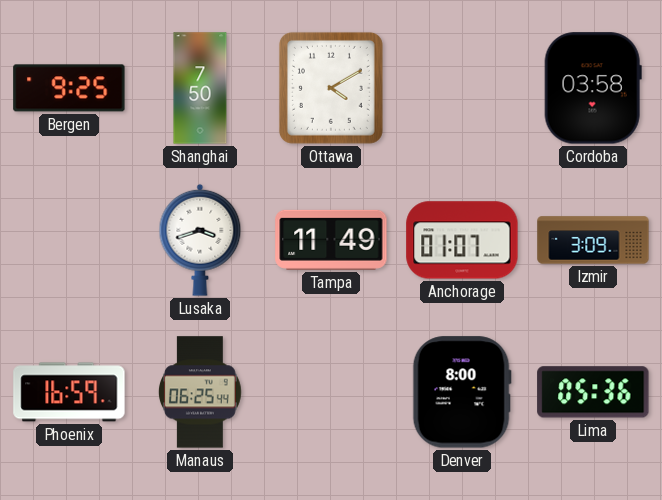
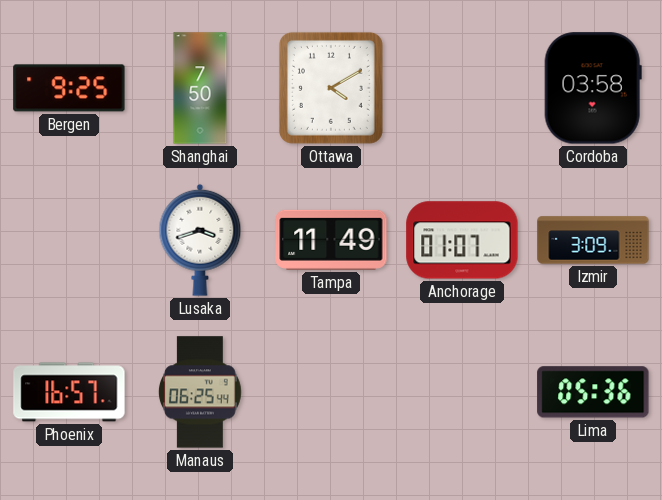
Phoenix: 16:59 -> 16:57 (69, 392)
Denver: 8:00 -> none (462, 392)
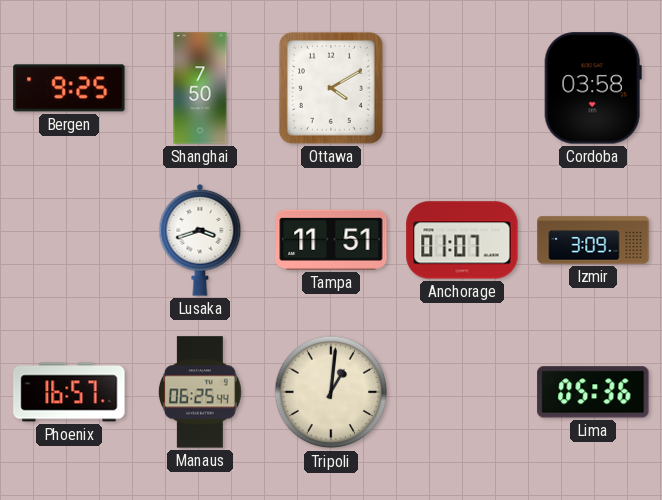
Tampa: 11:49 -> 11:51 (331, 240)
Tripoli: none -> 1:01 (331, 392)
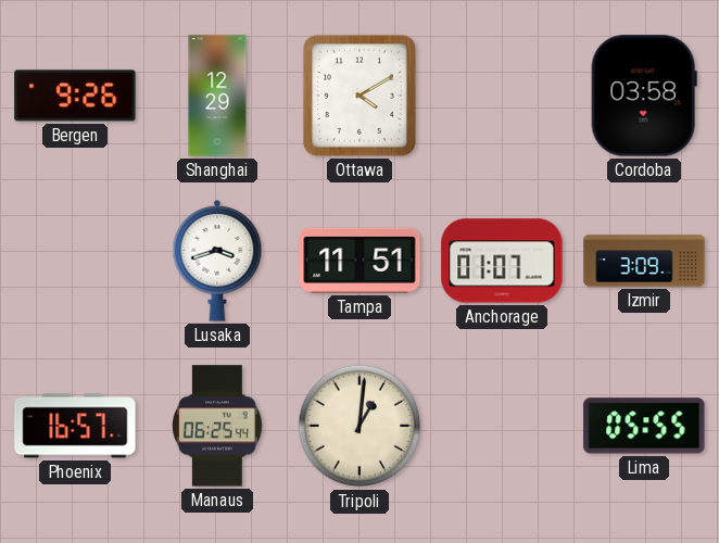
Bergen: 9:25 -> 9:26 (75, 96)
Shanghai: 7:50 -> 12:29 (217, 96)
Lima: 05:36 -> 05:55 (644, 426)
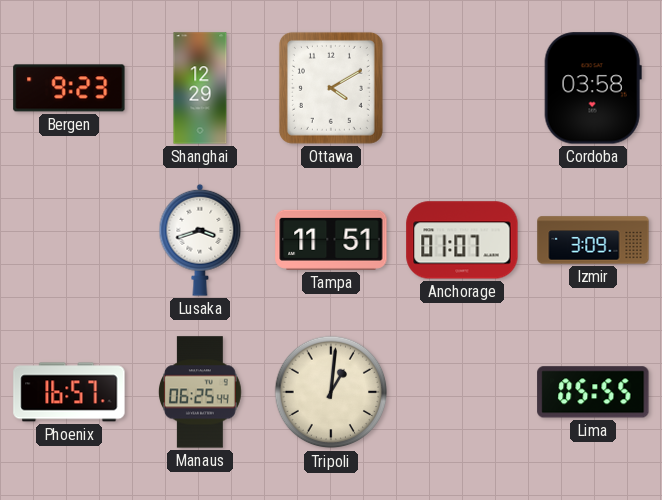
Bergen: 9:26 -> 9:23 (69, 88)
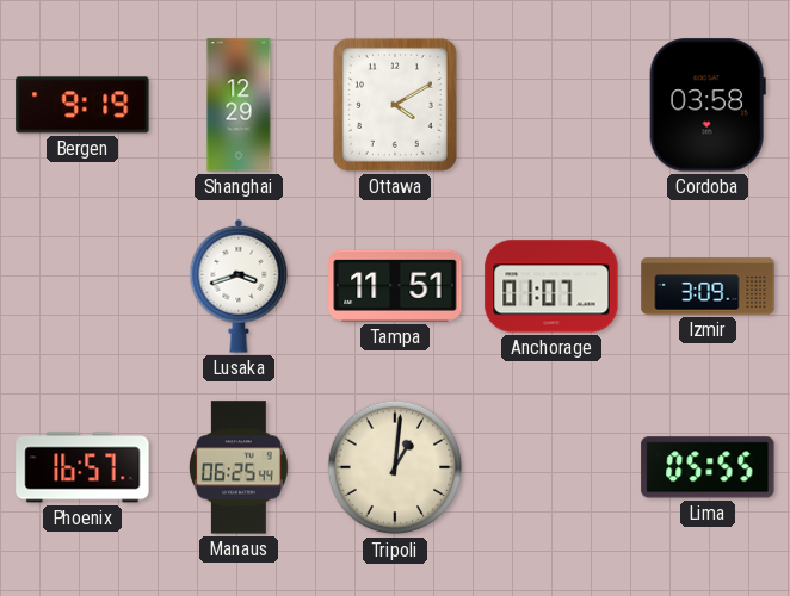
Bergen: 9:23 -> 9:19 (82, 105)
